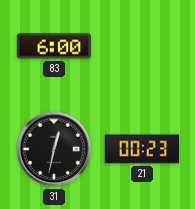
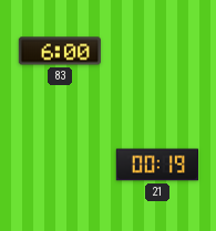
31: 12:32 -> none (54, 149)
21: 00:23 -> 00:19 (156, 165)
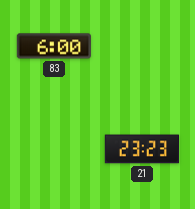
21: 00:19 -> 23:23 (141, 149)
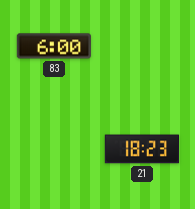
21: 23:23 -> 18:23 (141, 149)
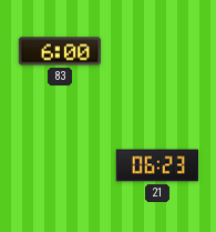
21: 18:23 -> 06:23 (156, 165)
